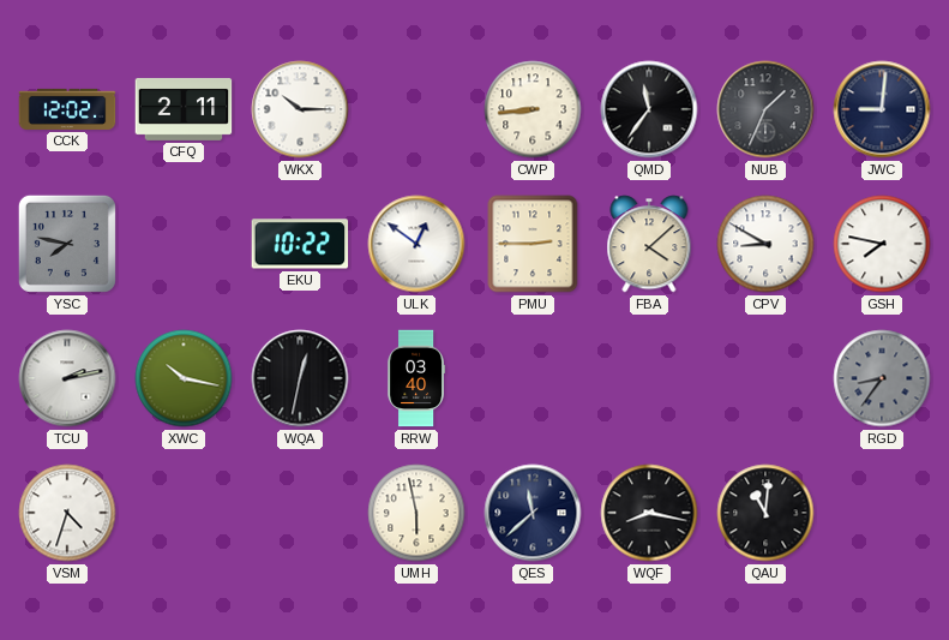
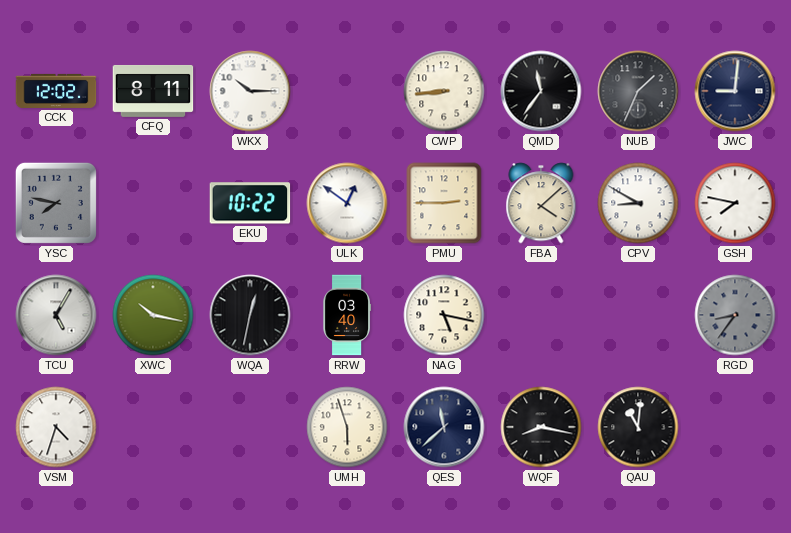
CFQ: 2:11 -> 8:11 (153, 91)
TCU: 2:13 -> 5:05 (56, 315)
NAG: none -> 5:17 (444, 315)
UMH: 5:58 -> 5:57 (347, 427)
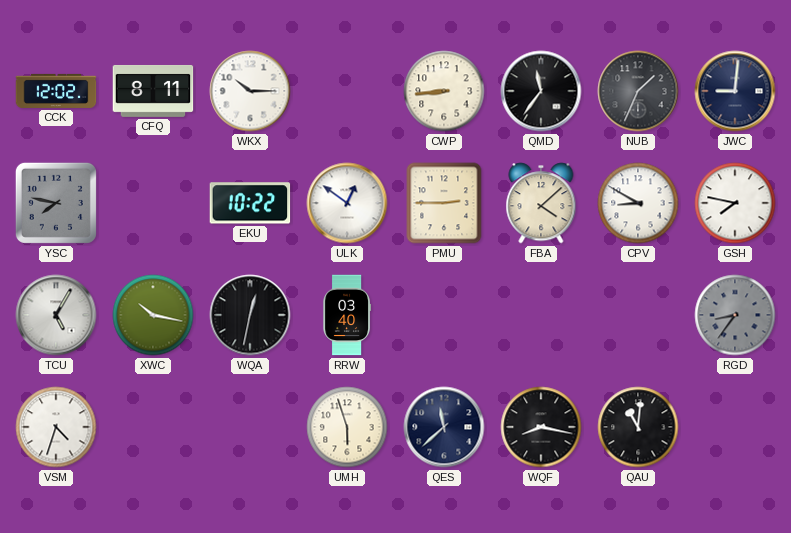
NAG: 5:17 -> none (444, 315)
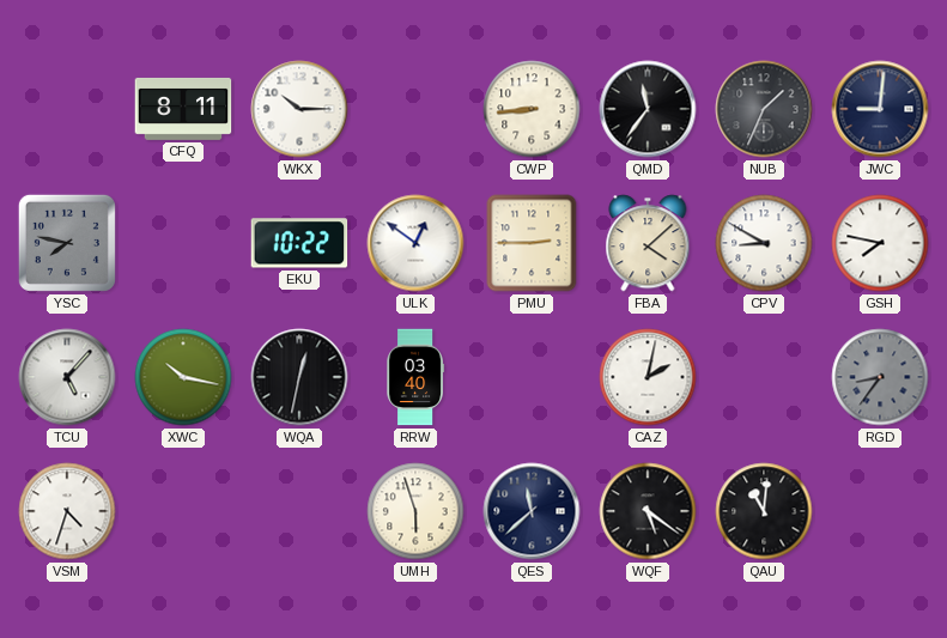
CCK: 12:02 -> none (56, 91)
TCU: 5:05 -> 5:07 (67, 377)
CAZ: none -> 2:02 (648, 377)
WQF: 8:17 -> 5:21 (648, 511)
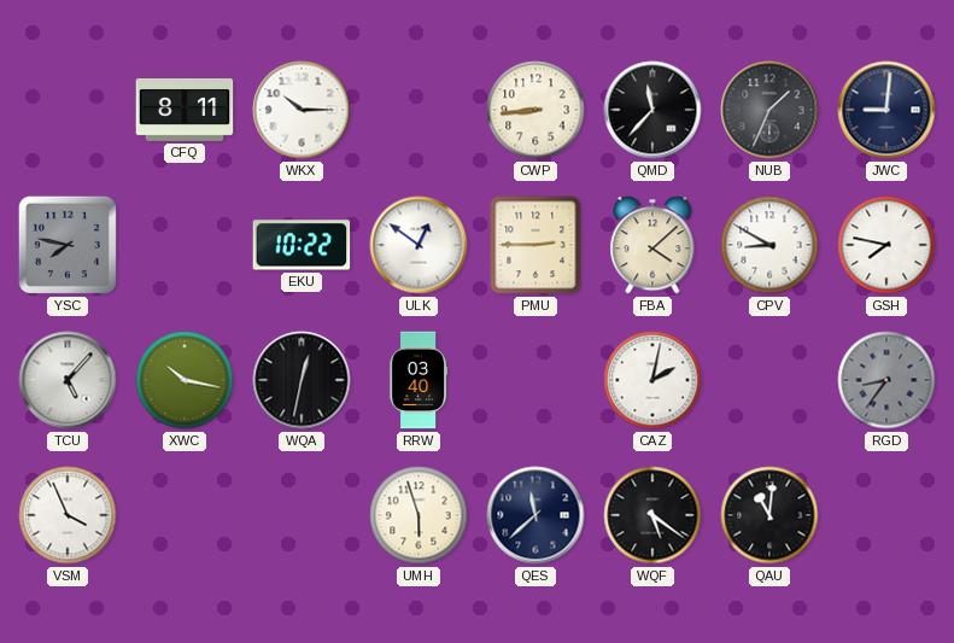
QMD: 11:36 -> 11:37 (652, 110)
VSM: 4:33 -> 3:56 (68, 515)
